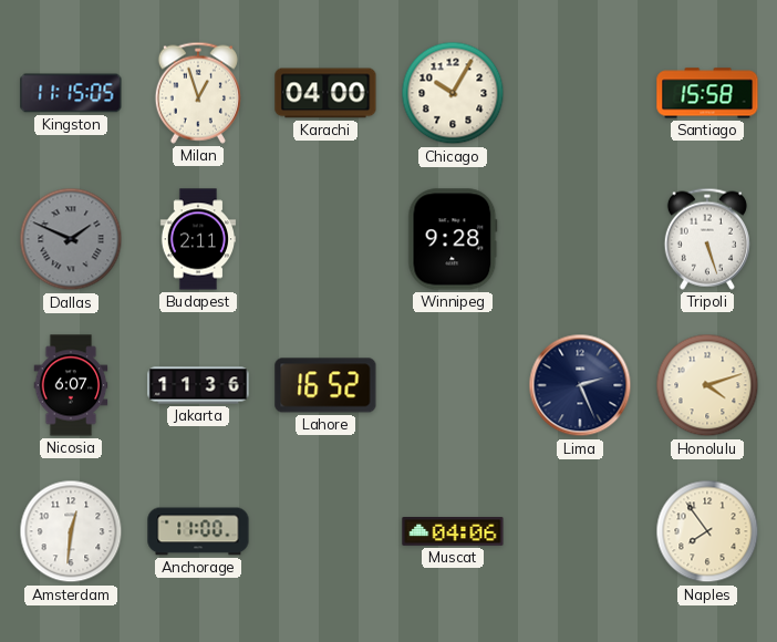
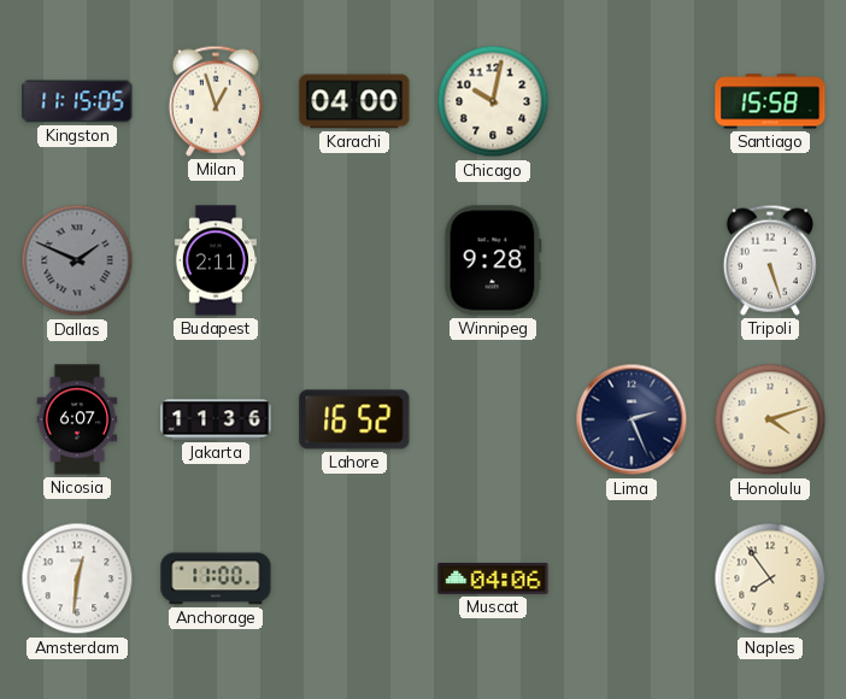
Chicago: 10:05 -> 10:02 (493, 101)
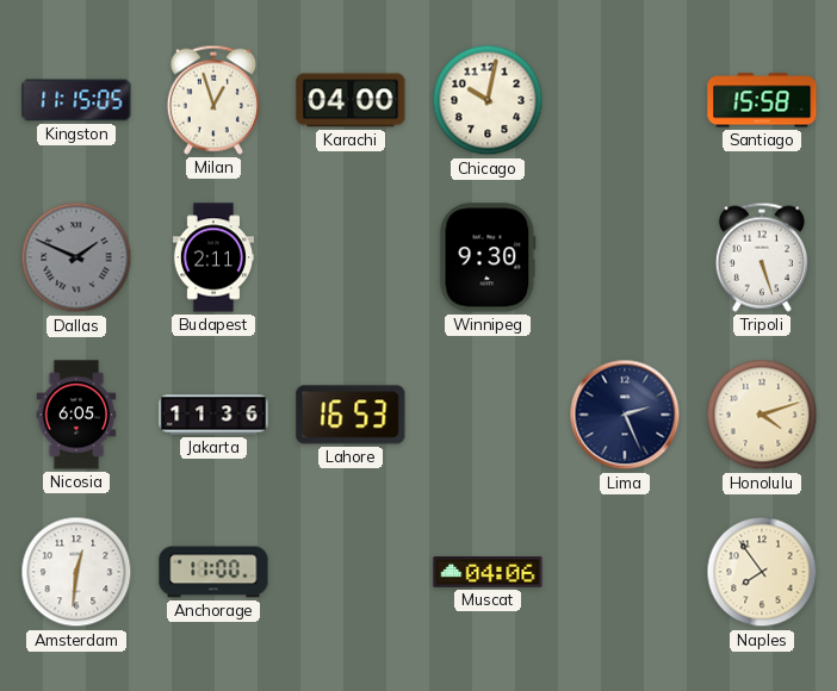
Winnipeg: 9:28 -> 9:30 (488, 257)
Nicosia: 6:07 -> 6:05 (76, 415)
Lahore: 16:52 -> 16:53 (351, 415)
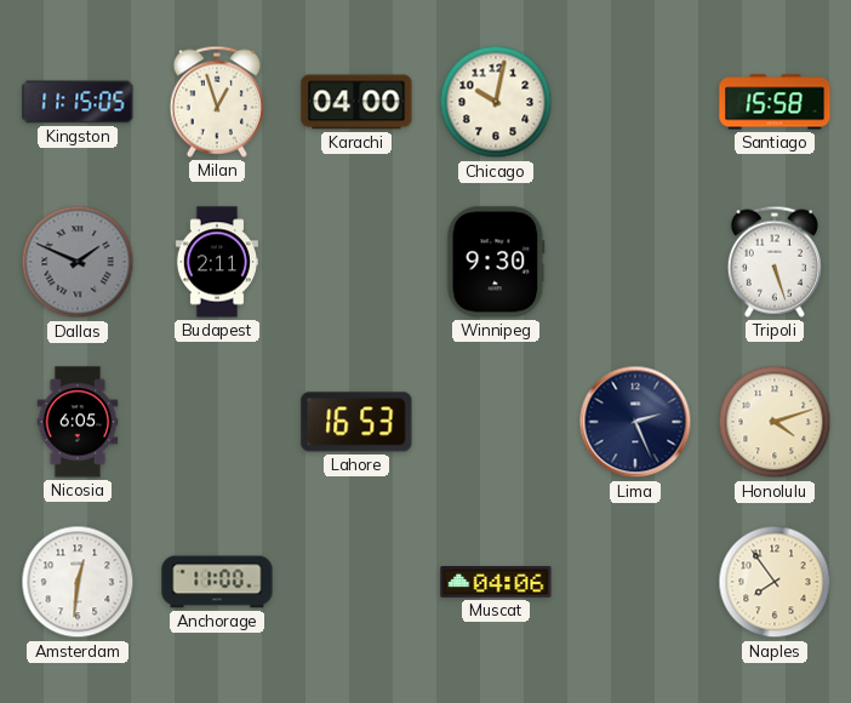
Jakarta: 11:36 -> none (213, 415)
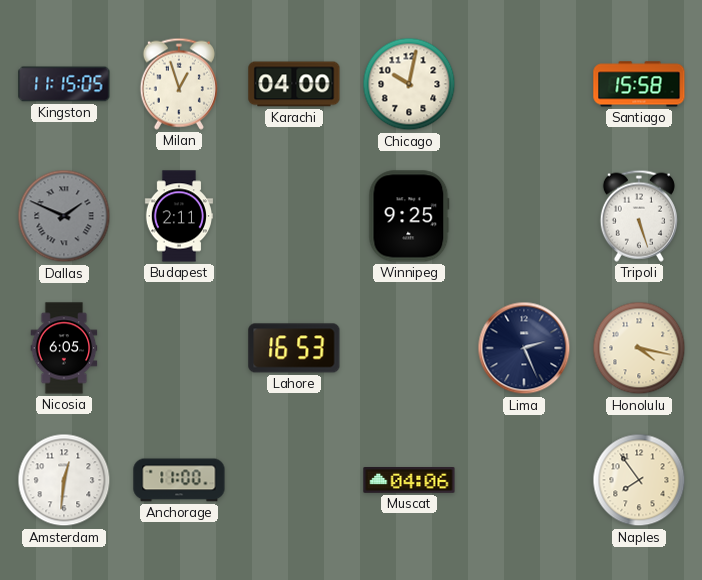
Winnipeg: 9:30 -> 9:25 (409, 216)
Honolulu: 4:12 -> 4:17 (639, 348)
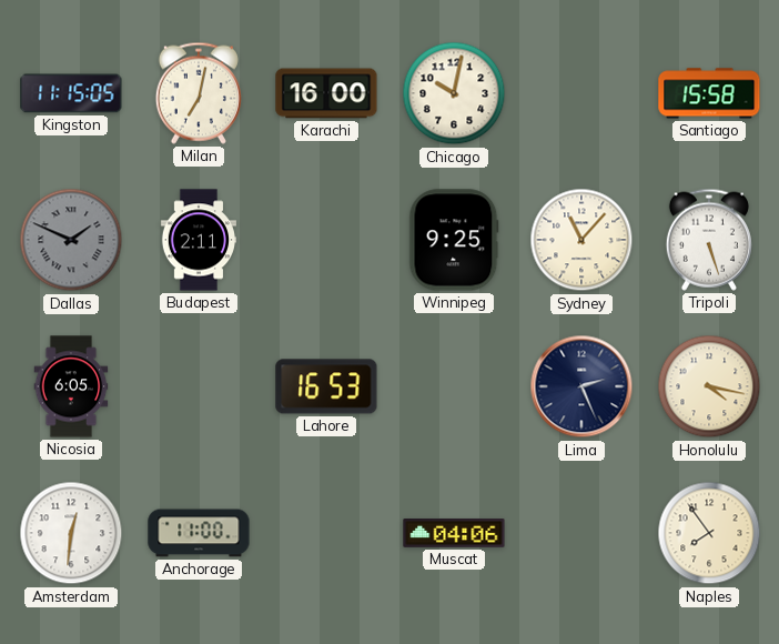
Milan: 12:57 -> 7:02 (199, 93)
Karachi: 04:00 -> 16:00 (326, 93)
Sydney: none -> 11:07 (581, 240)
